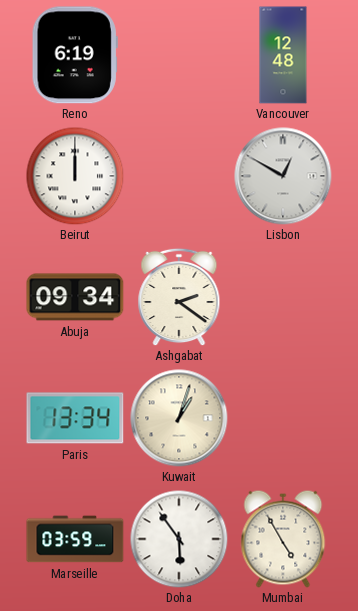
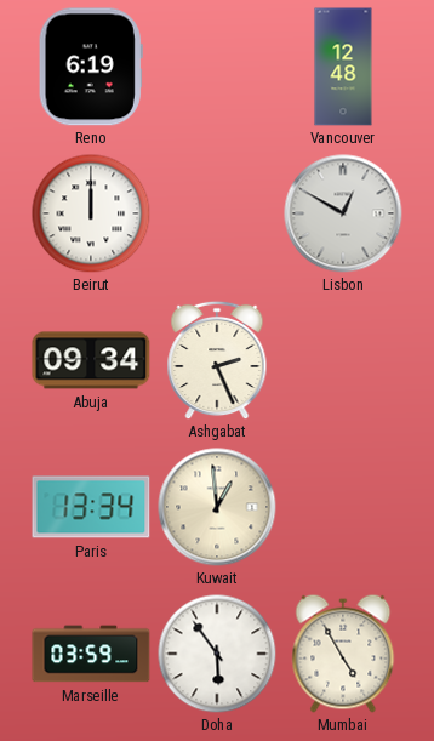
Ashgabat: 2:21 -> 2:26 (217, 360)
Kuwait: 1:03 -> 12:59 (217, 507)
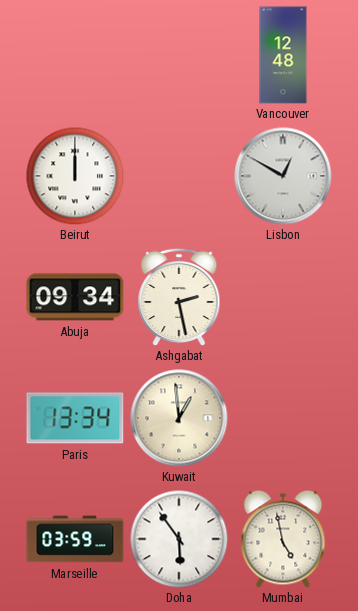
Reno: 6:19 -> none (91, 67)
Ashgabat: 2:26 -> 2:28 (179, 297)
Mumbai: 4:55 -> 4:58 (283, 539)
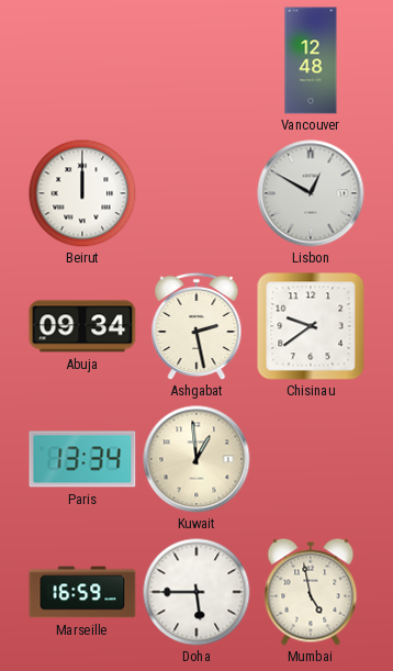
Chisinau: none -> 9:39 (311, 326)
Marseille: 03:59 -> 16:59 (82, 592)
Doha: 5:54 -> 5:45 (196, 592)
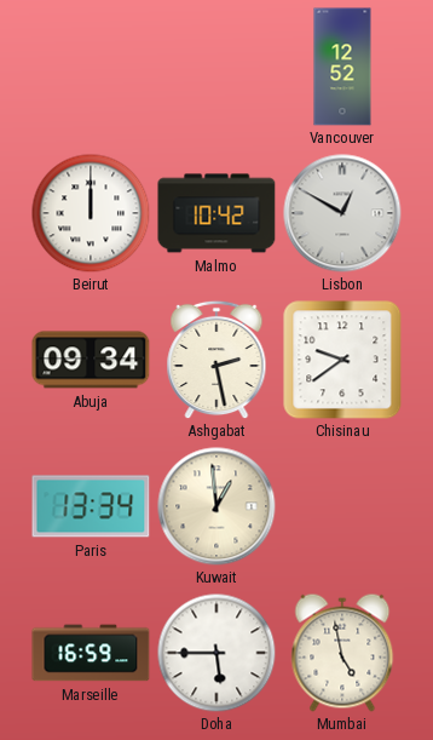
Vancouver: 12:48 -> 12:52 (342, 67)
Malmo: none -> 10:42 (217, 213)
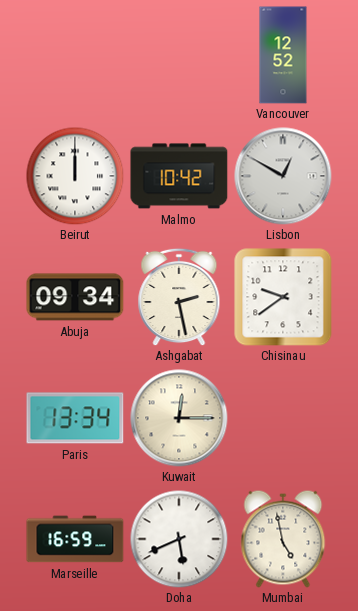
Kuwait: 12:59 -> 12:15 (179, 418)
Doha: 5:45 -> 5:41 (179, 539)
